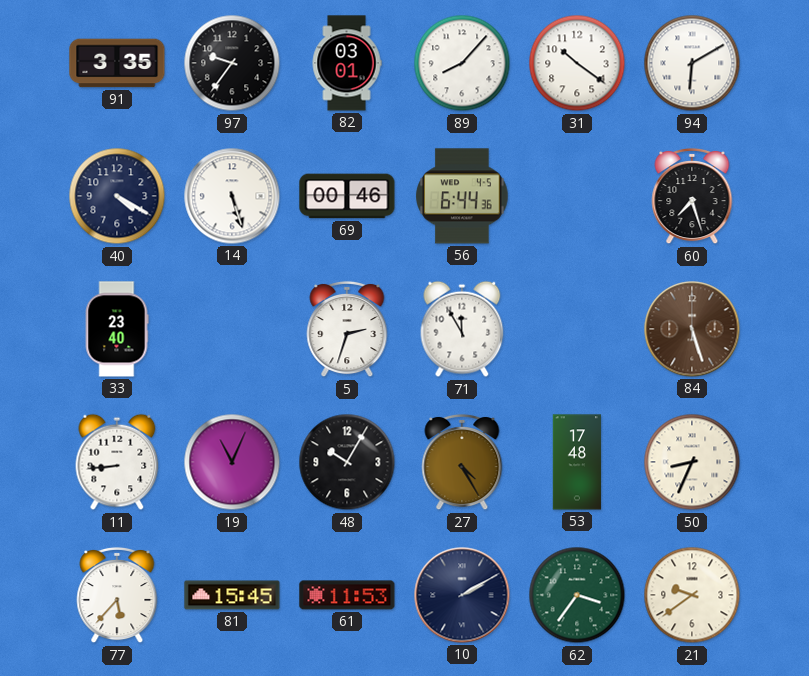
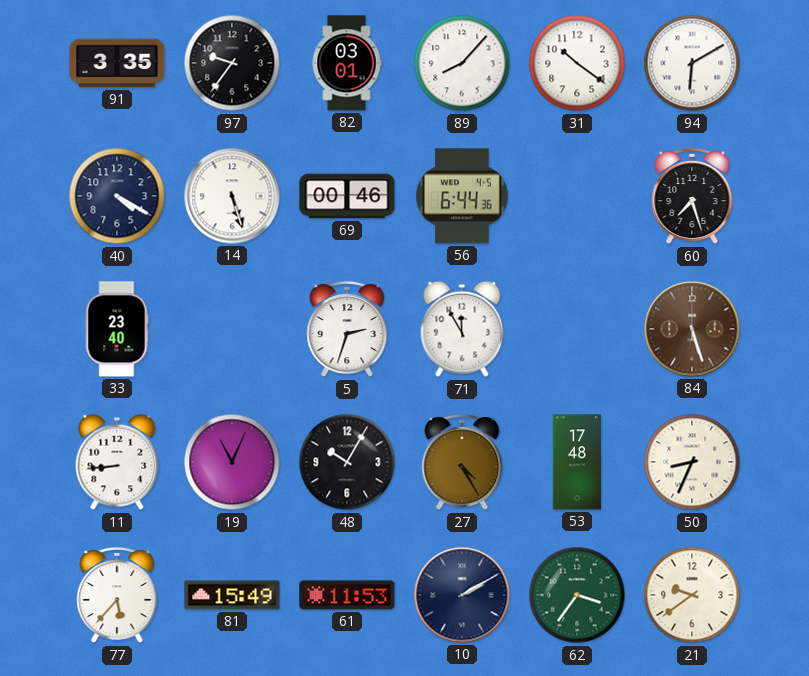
81: 15:45 -> 15:49 (232, 595)
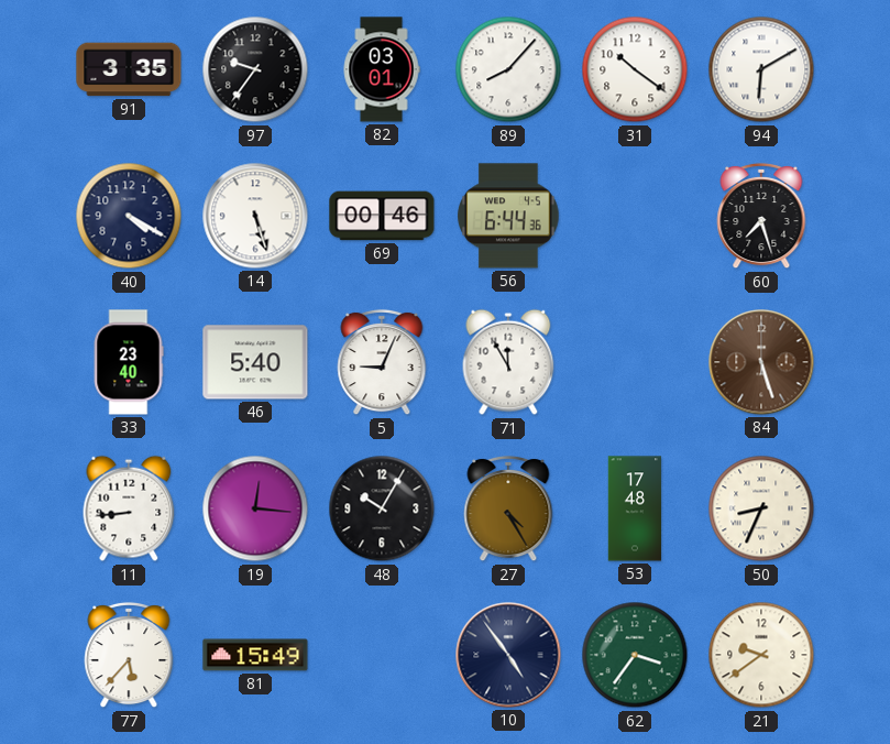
46: none -> 5:40 (255, 362)
5: 2:33 -> 9:04 (382, 362)
19: 11:04 -> 12:16 (255, 508)
61: 11:53 -> none (347, 595)
10: 2:10 -> 4:54 (508, 655)
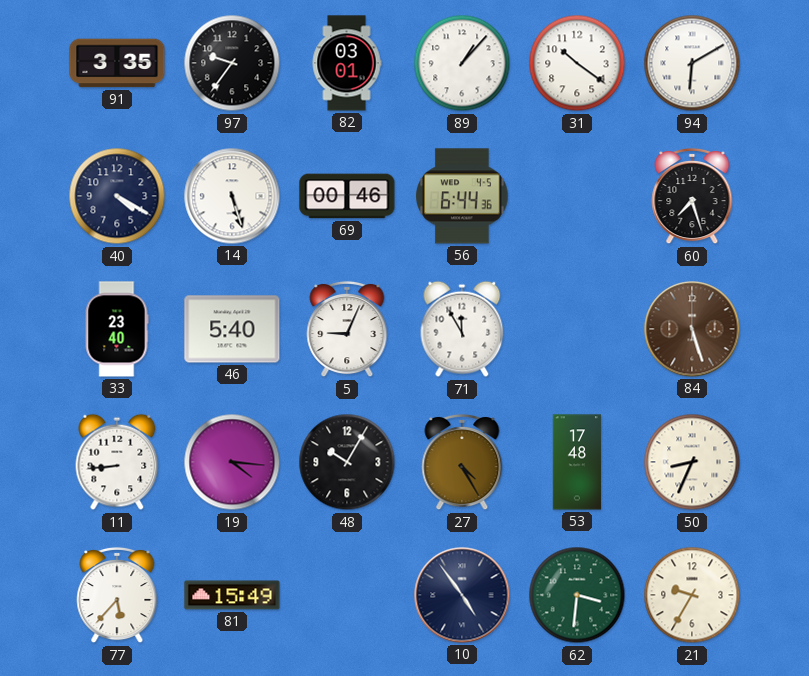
89: 8:07 -> 1:07 (462, 63)
19: 12:16 -> 4:16 (232, 462)
62: 3:36 -> 3:31 (577, 595)
21: 9:39 -> 9:35 (692, 595)
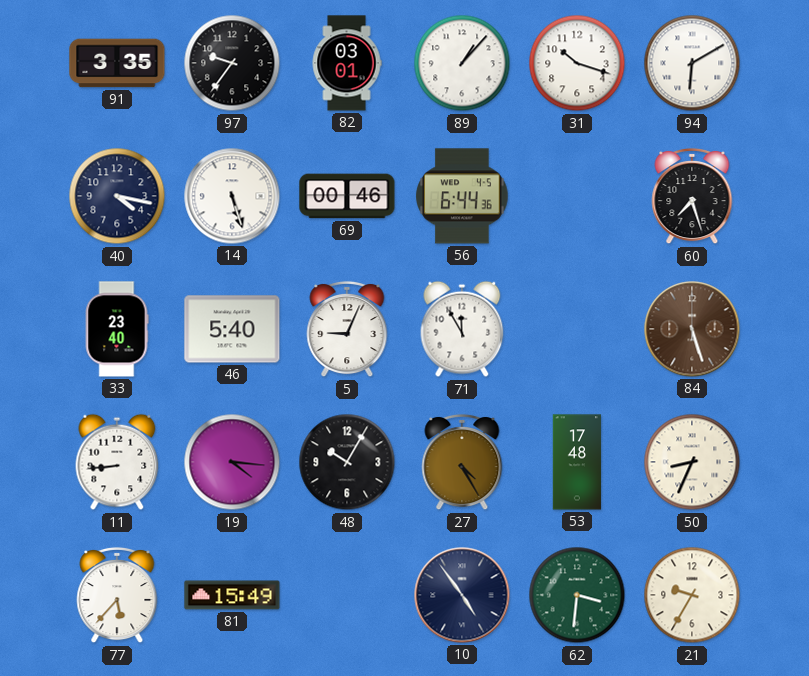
31: 10:21 -> 10:18 (577, 63)
40: 4:20 -> 4:17 (117, 196)
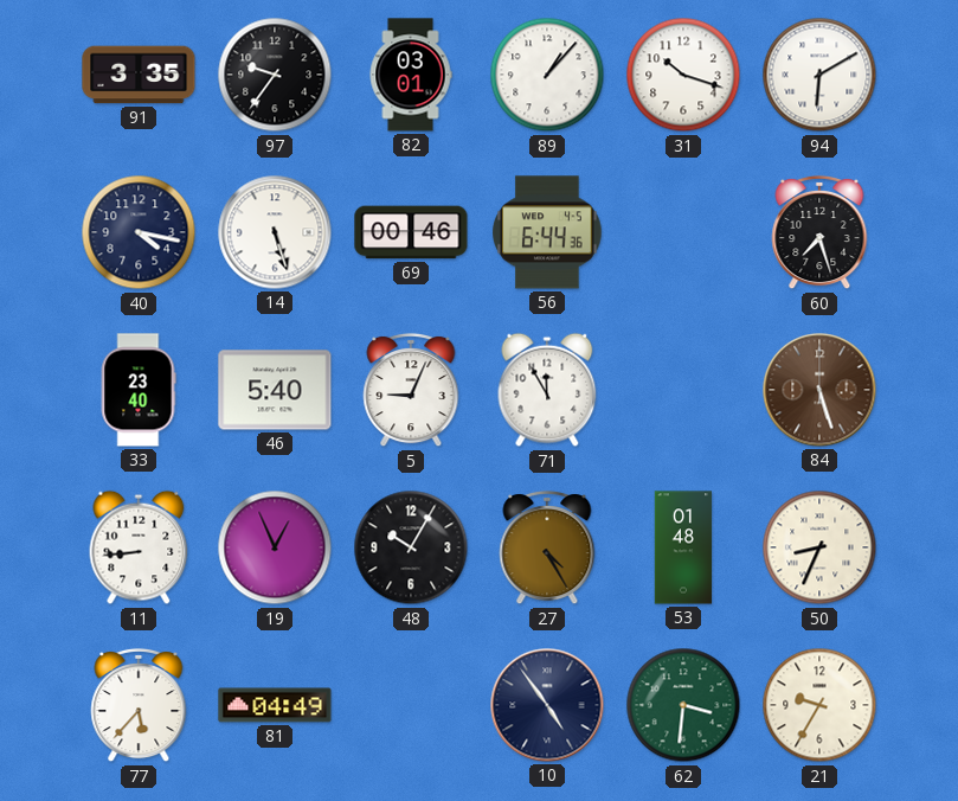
19: 4:16 -> 12:56 (275, 547)
53: 17:48 -> 01:48 (683, 547)
81: 15:49 -> 04:49 (275, 705)
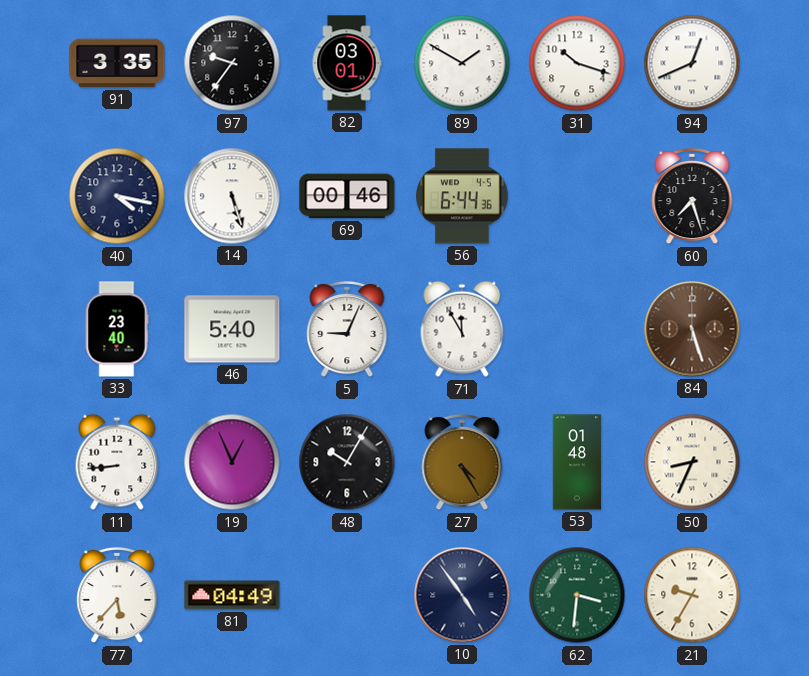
89: 1:07 -> 1:50 (462, 63)
94: 6:10 -> 12:41 (692, 63)
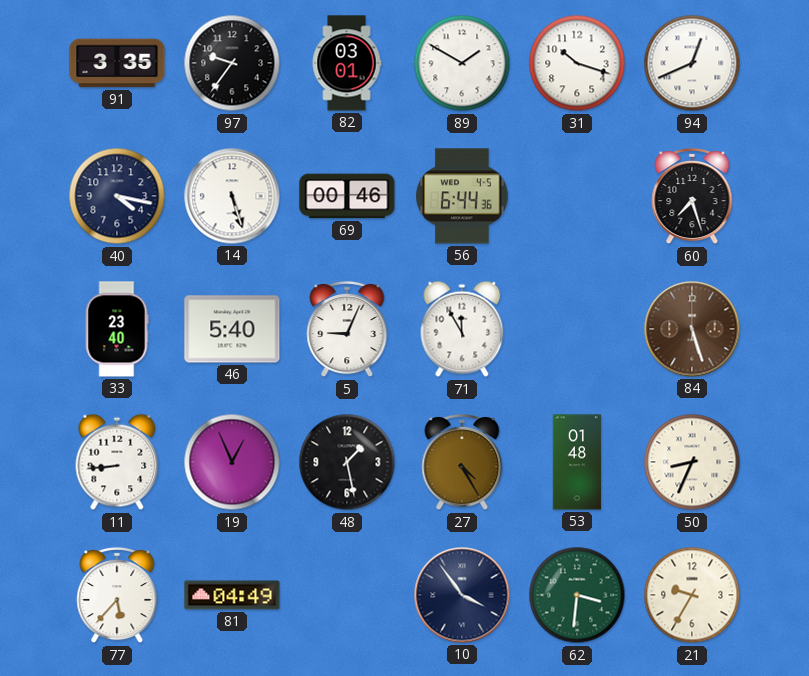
48: 10:05 -> 1:28 (347, 462)
10: 4:54 -> 3:54 (462, 595)
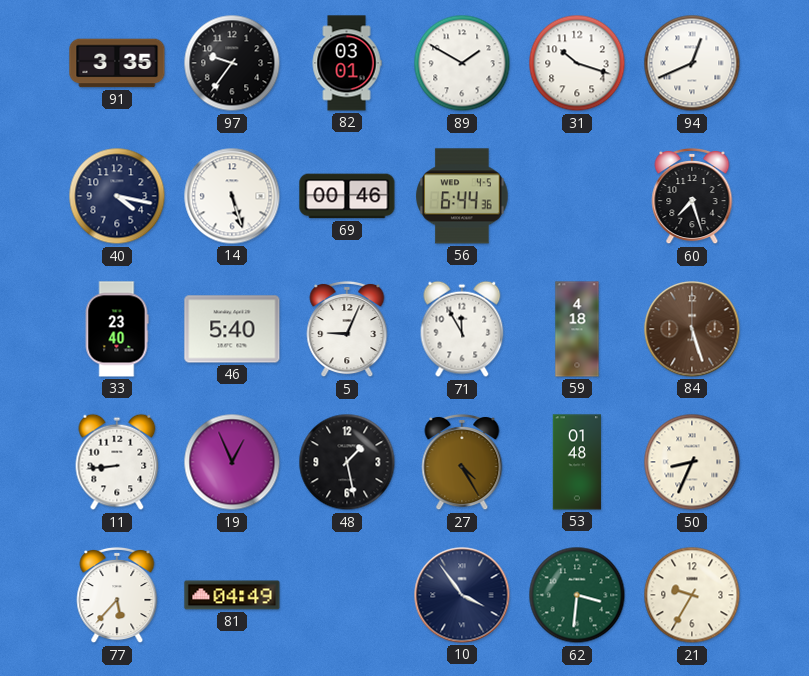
59: none -> 4:18 (577, 329)
